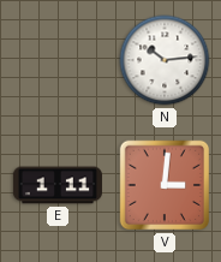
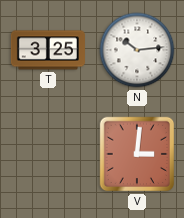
T: none -> 3:25 (48, 50)
E: 1:11 -> none (58, 185)
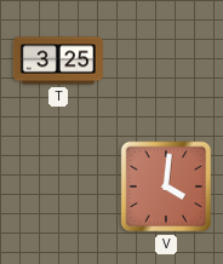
N: 10:14 -> none (137, 50)
V: 3:01 -> 4:01 (166, 186)
